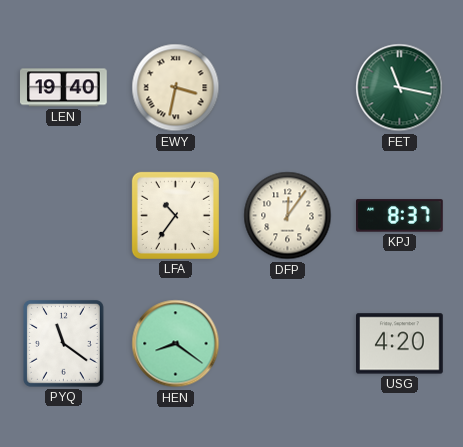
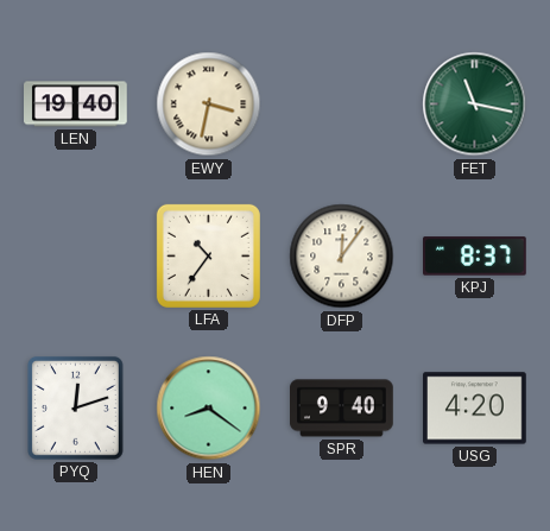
PYQ: 11:21 -> 12:12 (75, 407)
SPR: none -> 9:40 (342, 409)
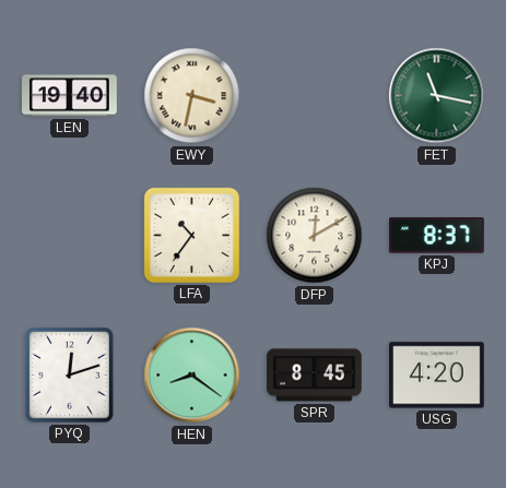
DFP: 12:06 -> 12:10 (315, 236)
SPR: 9:40 -> 8:45 (315, 376)
